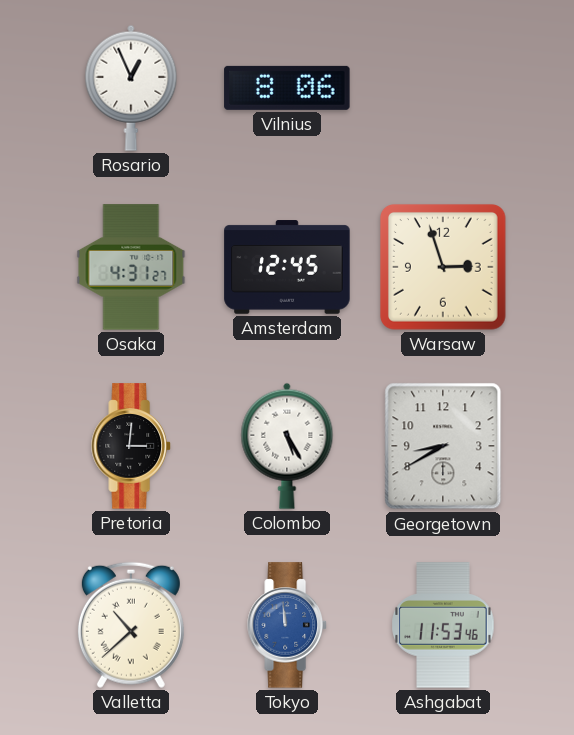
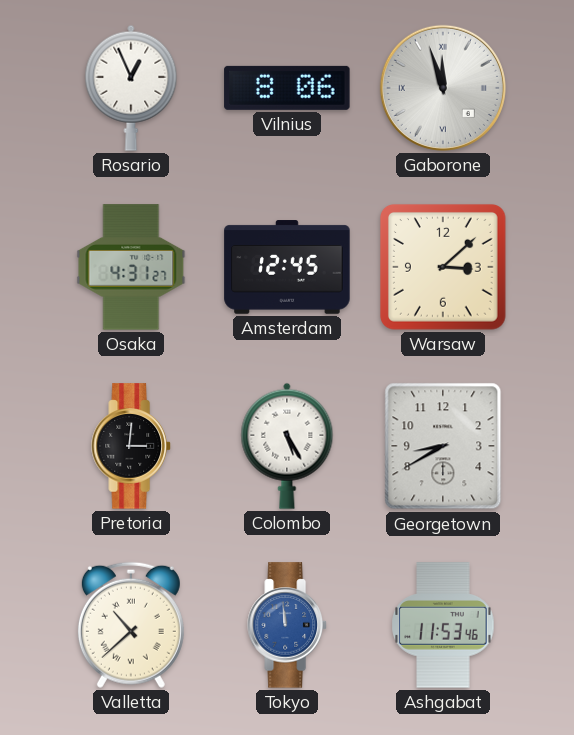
Gaborone: none -> 11:57 (443, 88)
Warsaw: 2:57 -> 3:08 (443, 267)
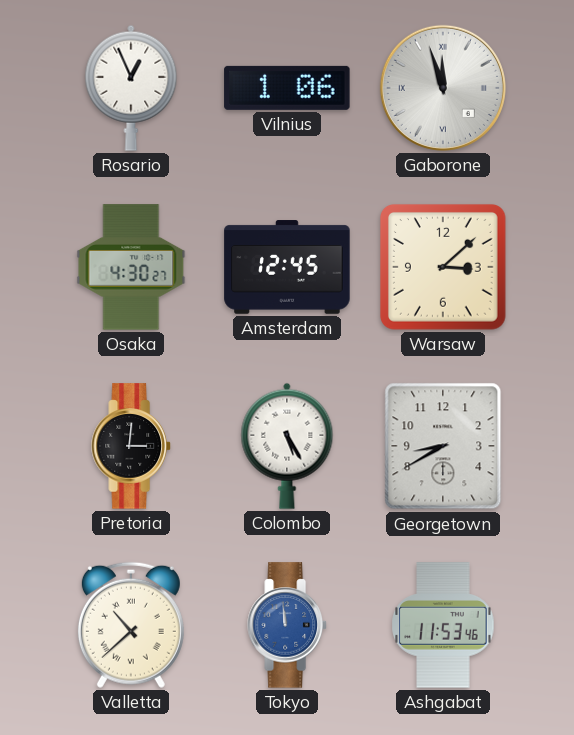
Vilnius: 8:06 -> 1:06 (287, 88)
Osaka: 4:31 -> 4:30 (131, 267)
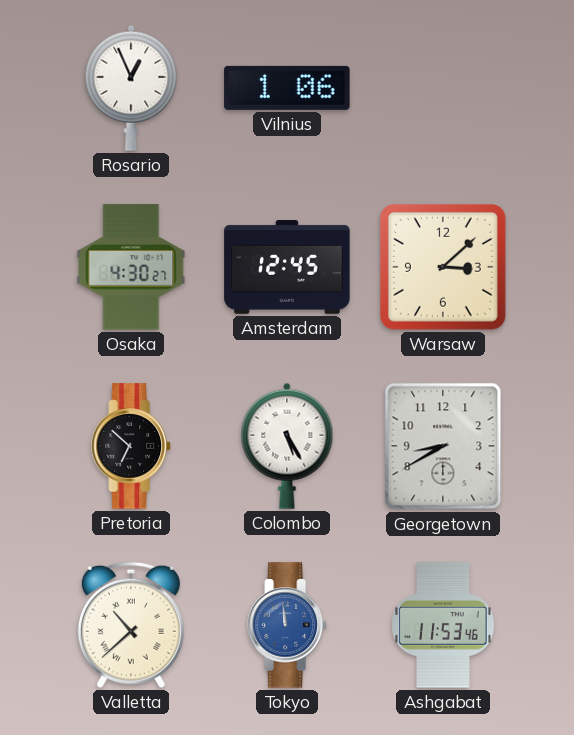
Gaborone: 11:57 -> none (443, 88)
Pretoria: 3:01 -> 6:52 (131, 446)
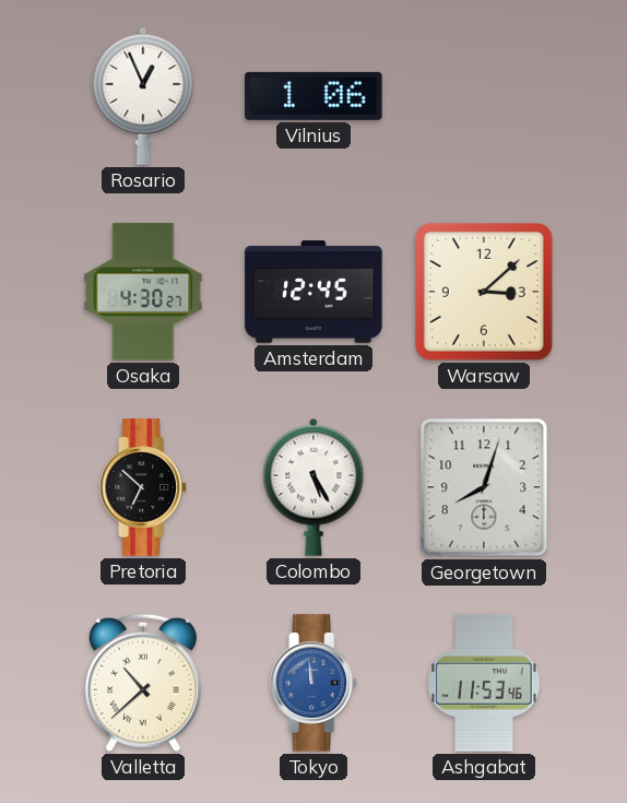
Georgetown: 8:40 -> 8:03 (484, 487)
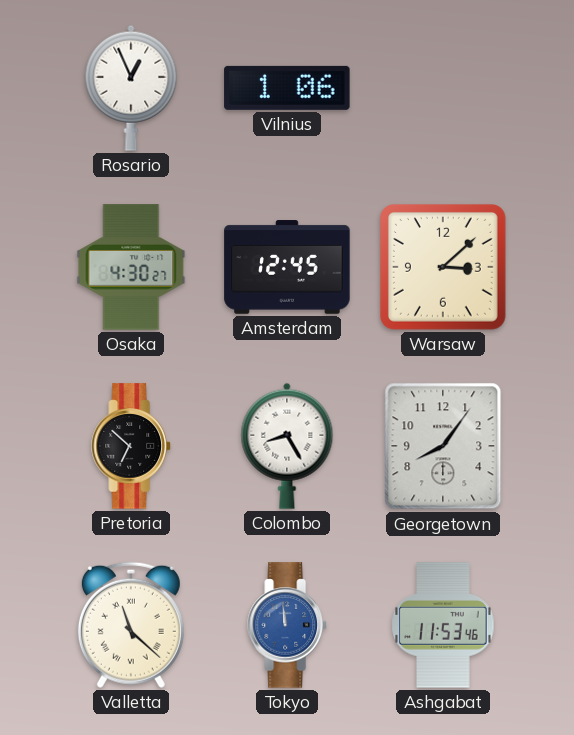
Colombo: 5:25 -> 8:25 (287, 446)
Georgetown: 8:03 -> 8:06 (443, 446)
Valletta: 10:38 -> 11:22 (131, 625)
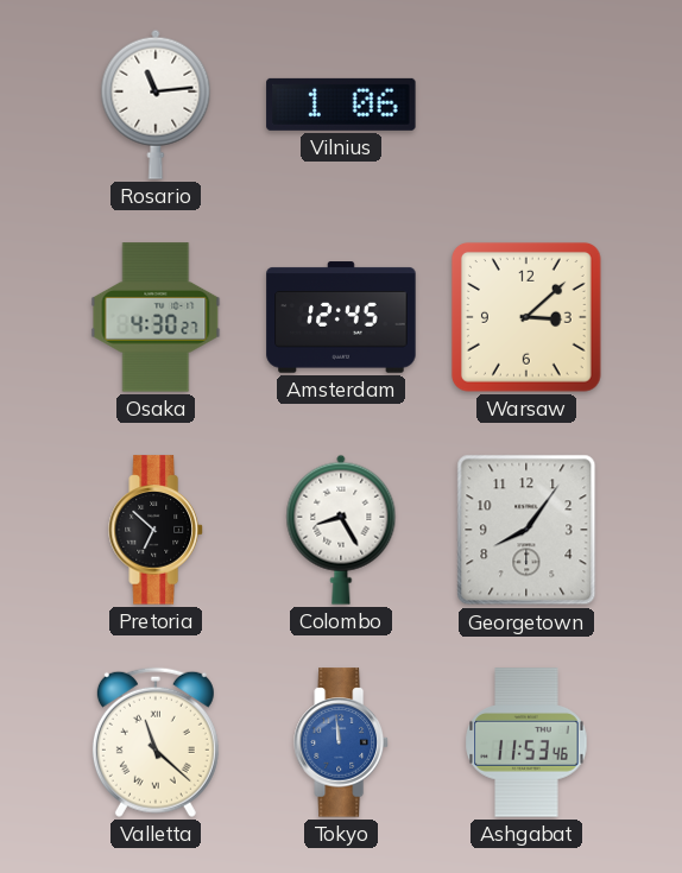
Rosario: 12:56 -> 11:14 (156, 105)
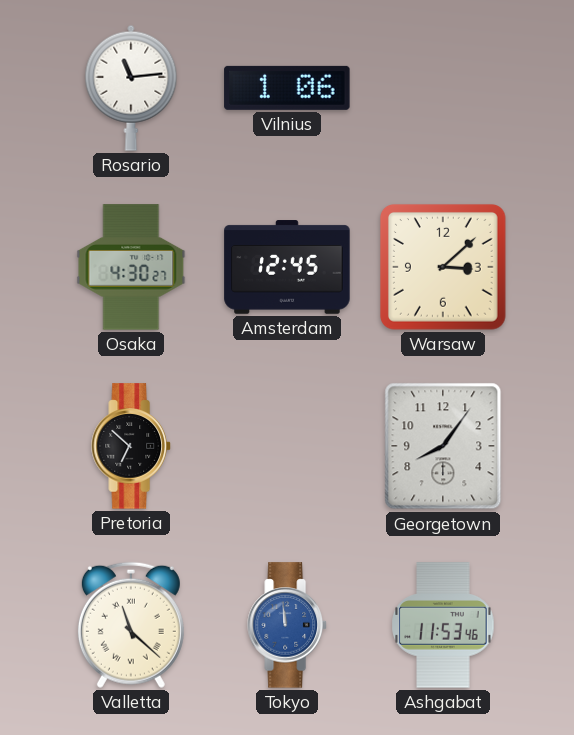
Colombo: 8:25 -> none (341, 530)
